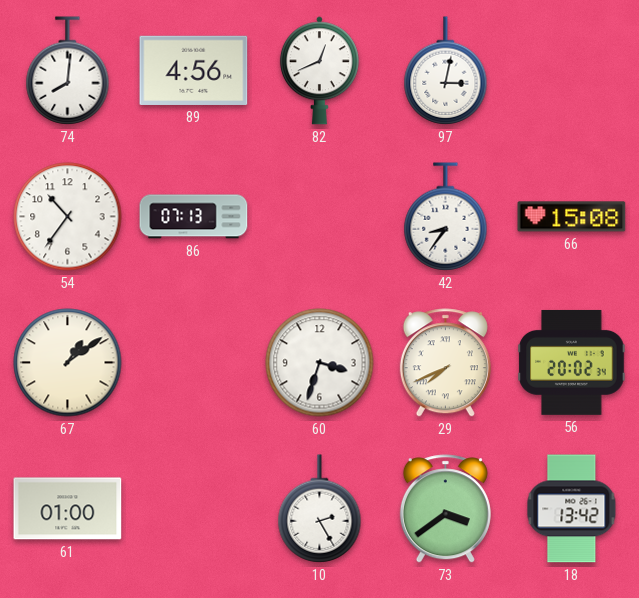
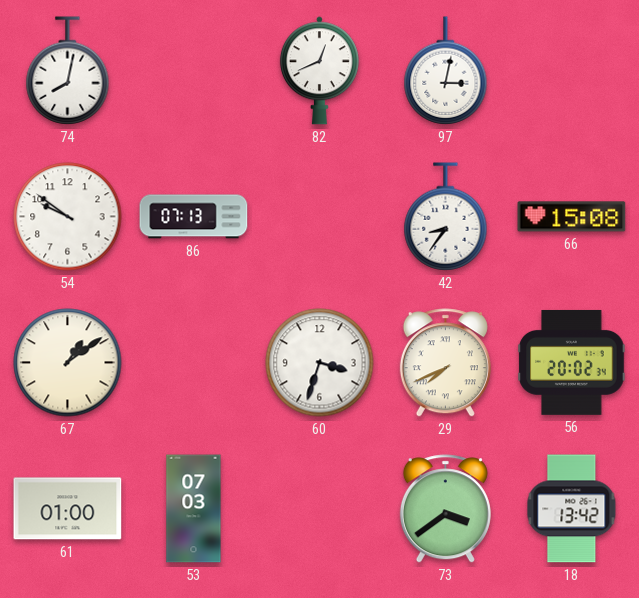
74: 8:01 -> 8:02 (68, 71)
89: 4:56 -> none (194, 70)
54: 10:36 -> 9:51 (68, 217)
53: none -> 07:03 (194, 509)
10: 2:25 -> none (320, 509)
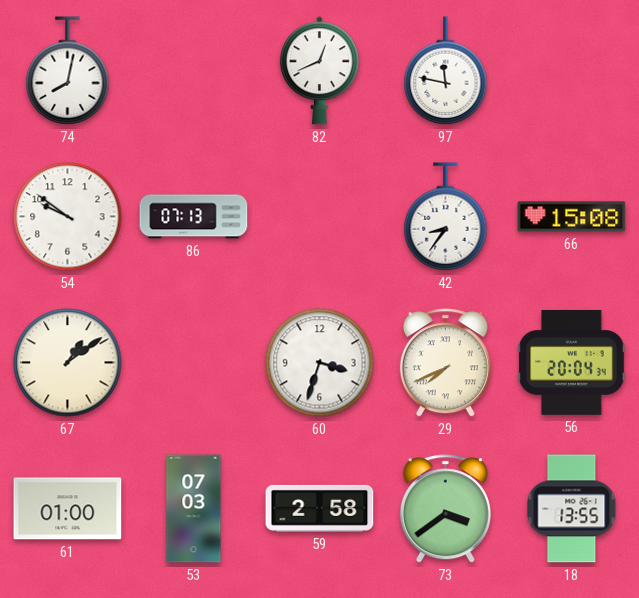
97: 3:02 -> 11:47 (446, 71)
56: 20:02 -> 20:04 (572, 362)
59: none -> 2:58 (320, 508)
18: 13:42 -> 13:55 (572, 509)
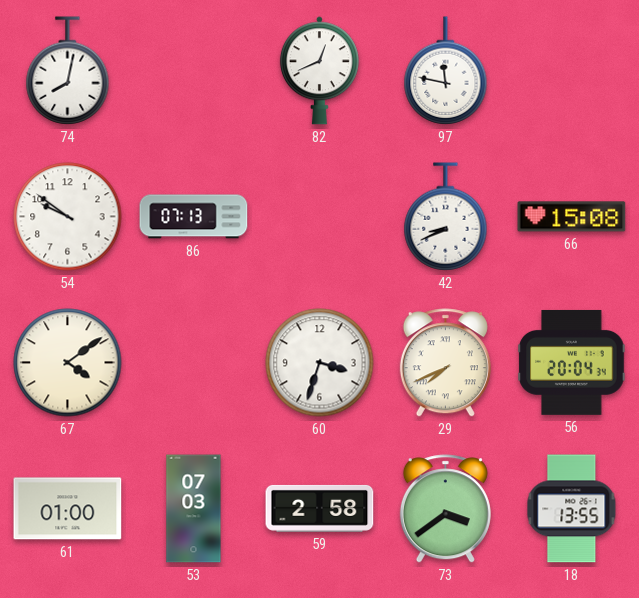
42: 8:36 -> 8:41 (446, 217)
67: 1:09 -> 4:09 (68, 363)
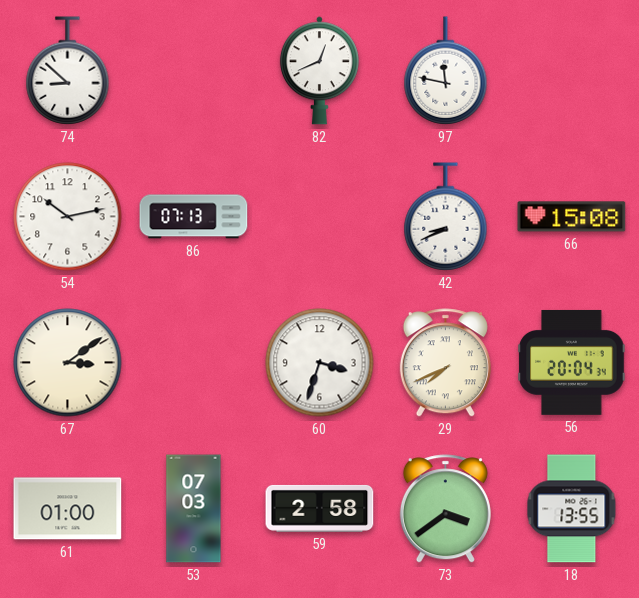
74: 8:02 -> 8:52 (68, 71)
54: 9:51 -> 10:13 (68, 217)
67: 4:09 -> 3:09 (68, 363)
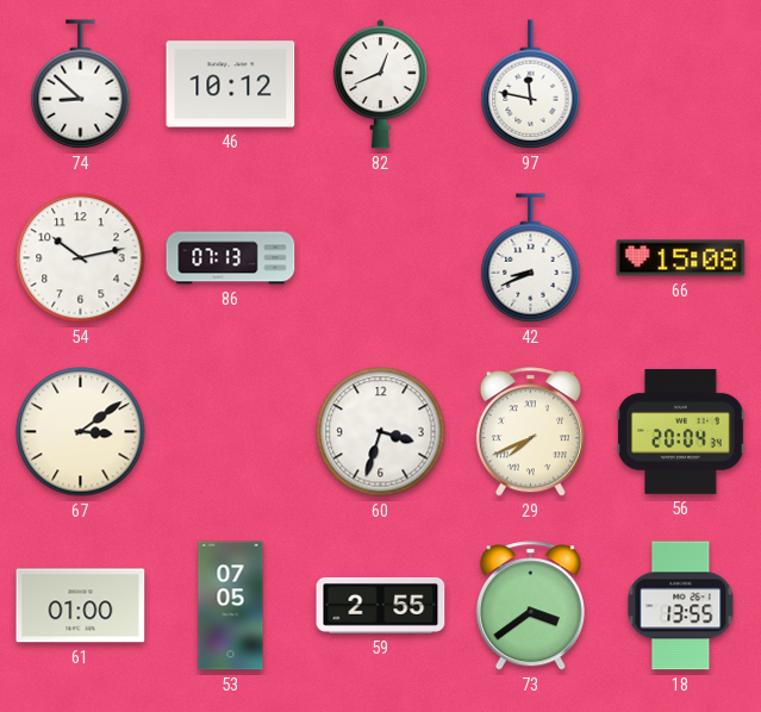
46: none -> 10:12 (231, 85)
53: 07:03 -> 07:05 (231, 606)
59: 2:58 -> 2:55 (381, 605)
